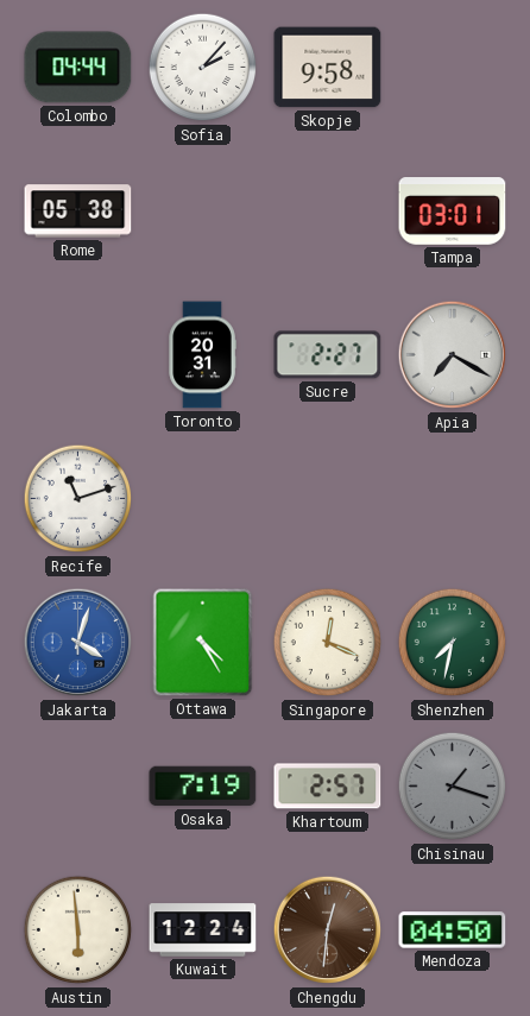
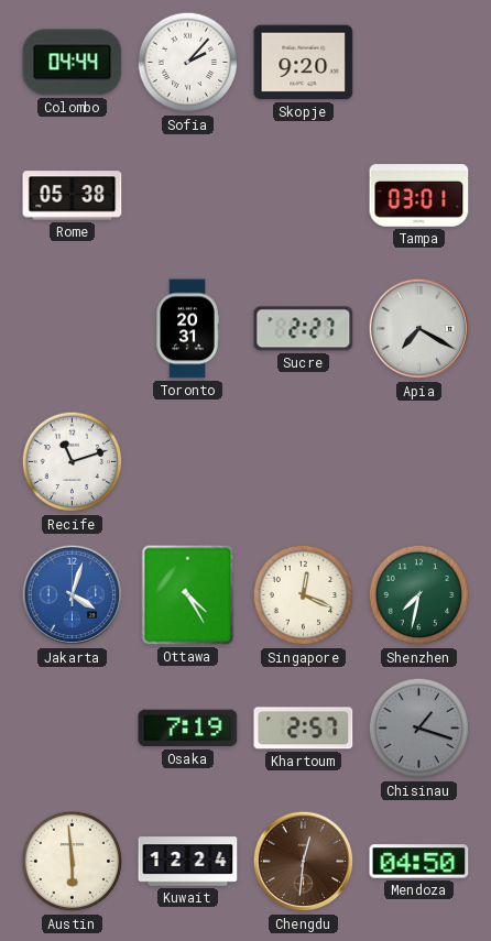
Skopje: 9:58 -> 9:20 (304, 63)
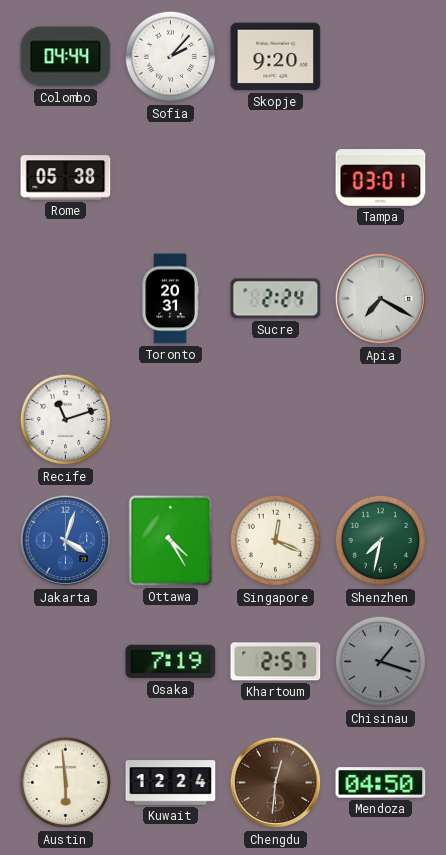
Sucre: 2:27 -> 2:24 (276, 299)
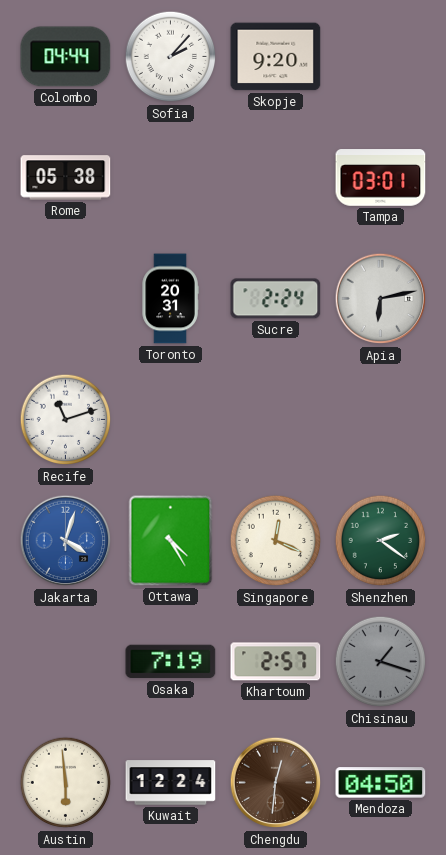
Apia: 7:20 -> 6:13 (381, 299)
Shenzhen: 7:32 -> 2:21 (381, 541)
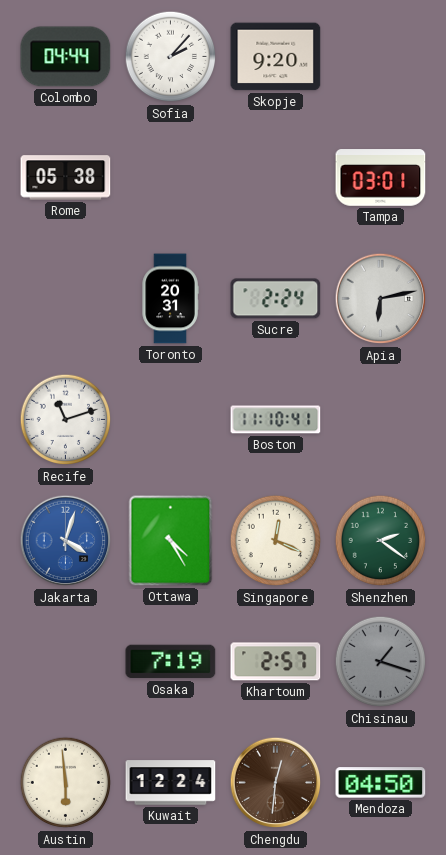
Boston: none -> 11:10 (276, 420)
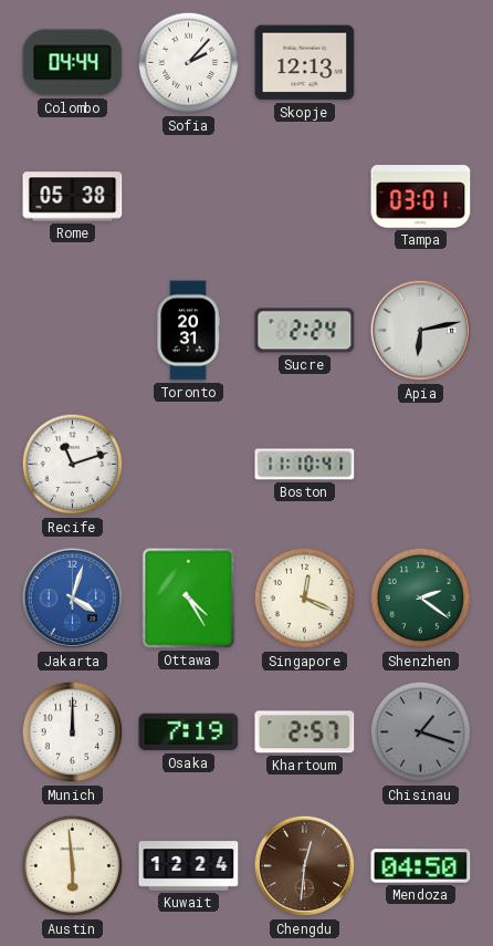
Skopje: 9:20 -> 12:13 (305, 63)
Munich: none -> 12:00 (73, 732)
